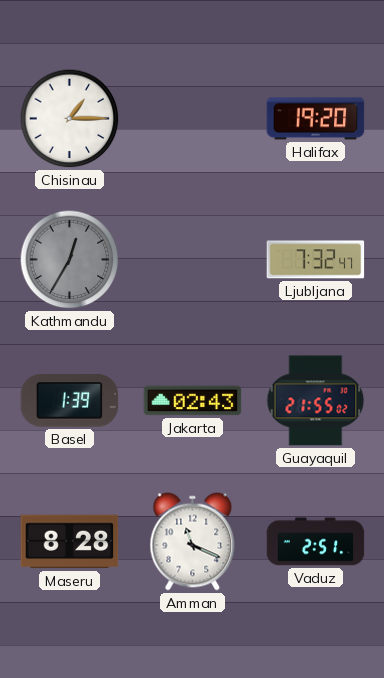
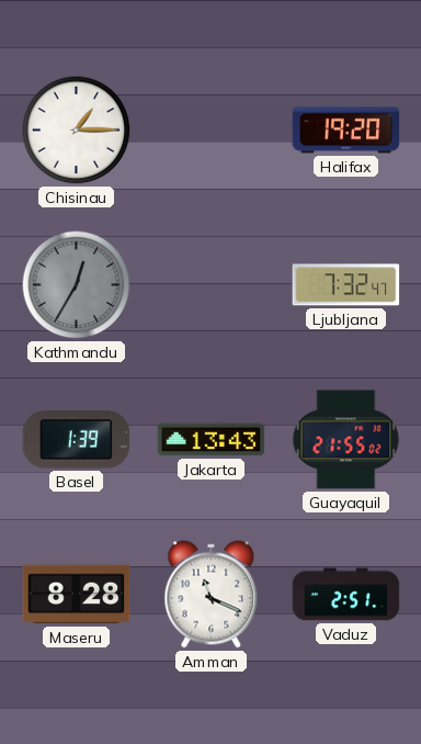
Jakarta: 02:43 -> 13:43 (212, 440)
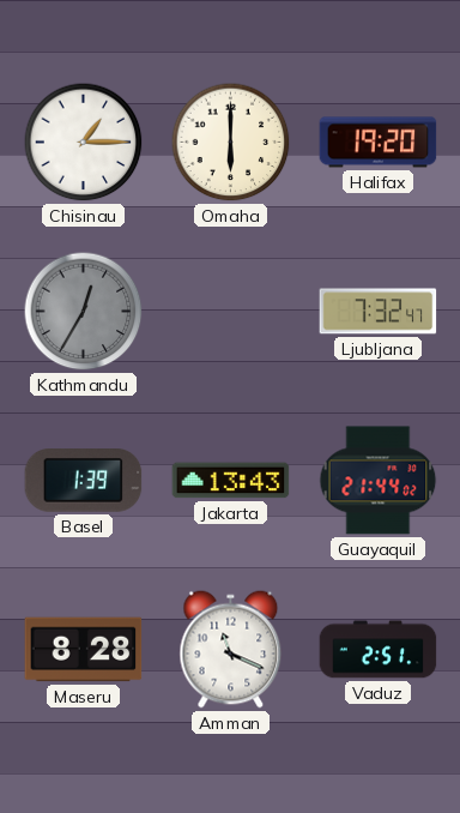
Omaha: none -> 6:00 (231, 143)
Guayaquil: 21:55 -> 21:44 (379, 481)
